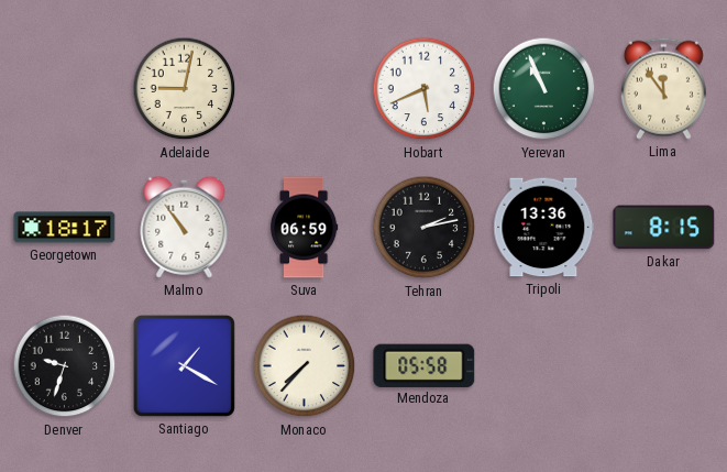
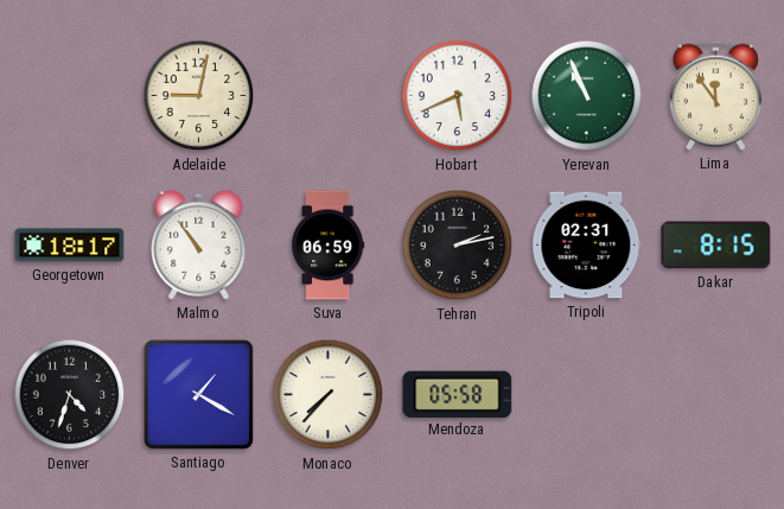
Tripoli: 13:36 -> 02:31 (587, 246)
Denver: 9:33 -> 4:33 (70, 395)
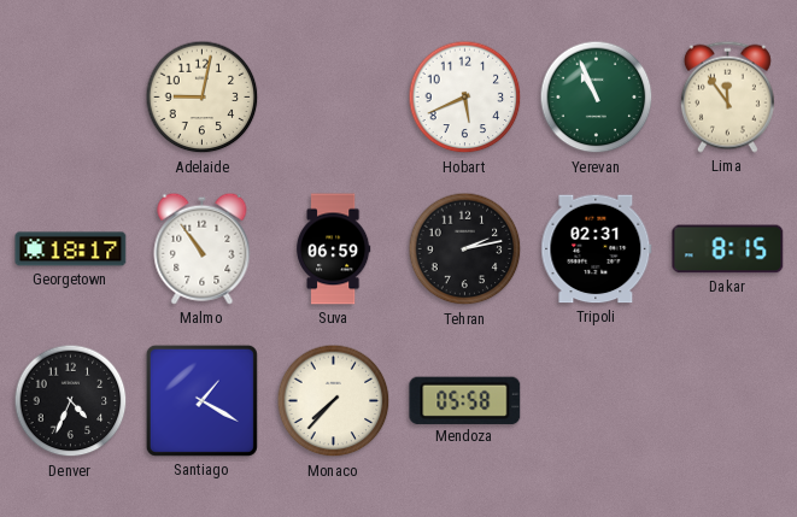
Denver: 4:33 -> 4:34 (71, 401)
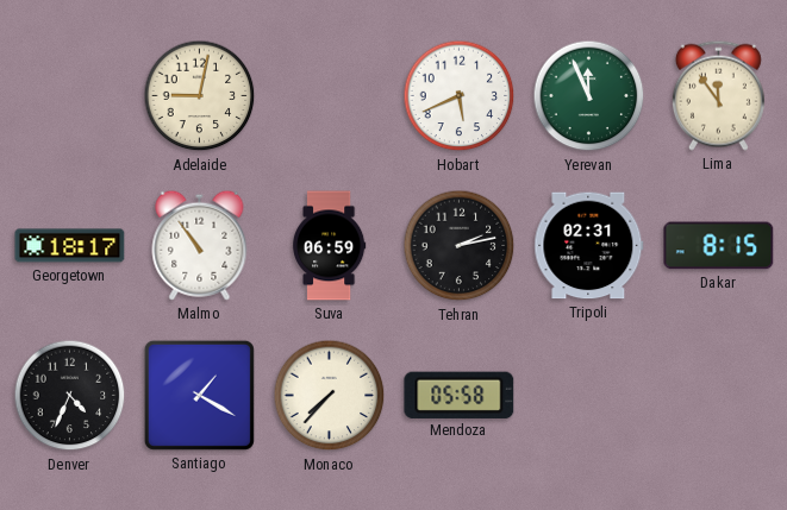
Yerevan: 10:56 -> 11:56 (589, 96)
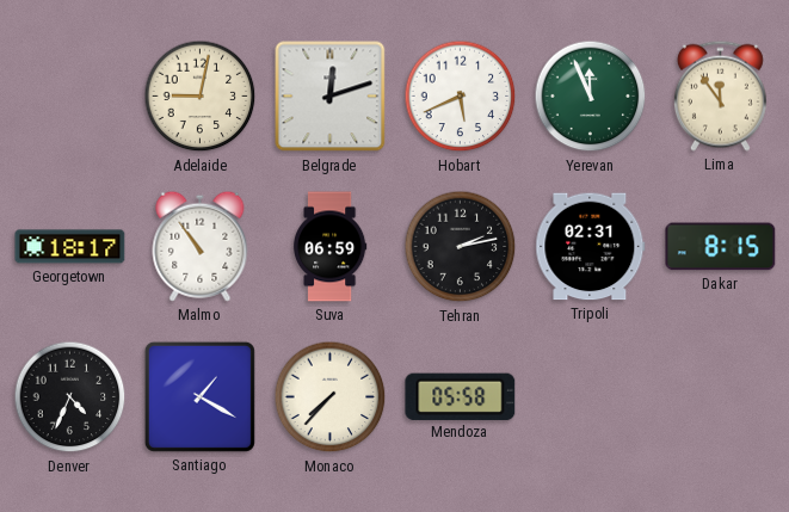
Belgrade: none -> 12:12 (331, 97)
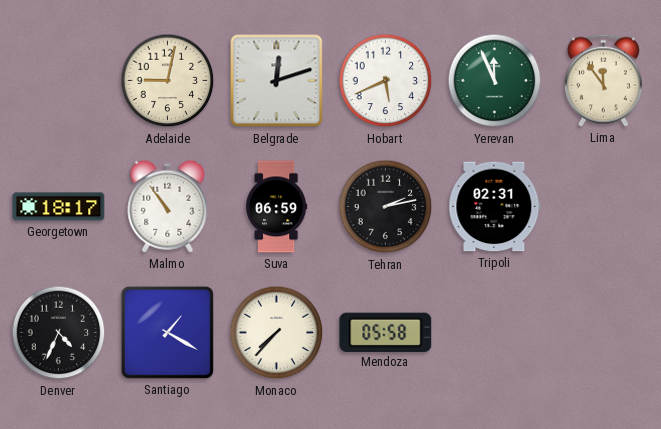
Dakar: 8:15 -> none (721, 247)
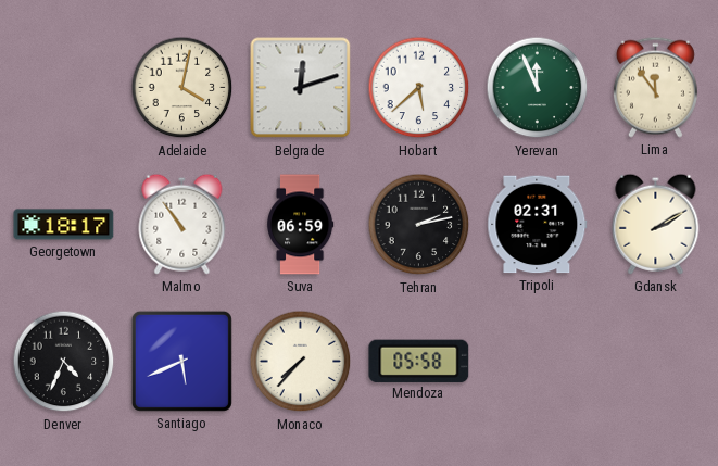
Adelaide: 9:02 -> 4:02 (182, 88)
Hobart: 5:41 -> 5:38 (419, 88)
Gdansk: none -> 2:10 (656, 224)
Santiago: 1:20 -> 5:41 (181, 361)
